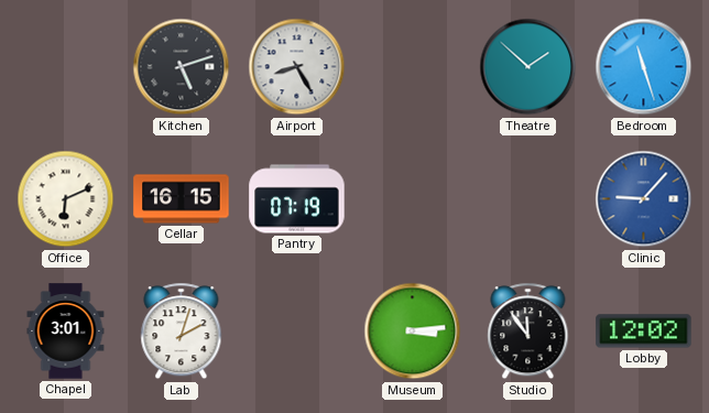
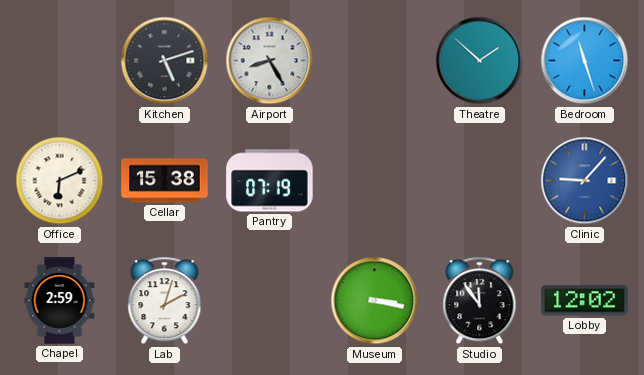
Cellar: 16:15 -> 15:38 (165, 181)
Chapel: 3:01 -> 2:59 (60, 301)
Museum: 3:14 -> 3:17 (375, 301)
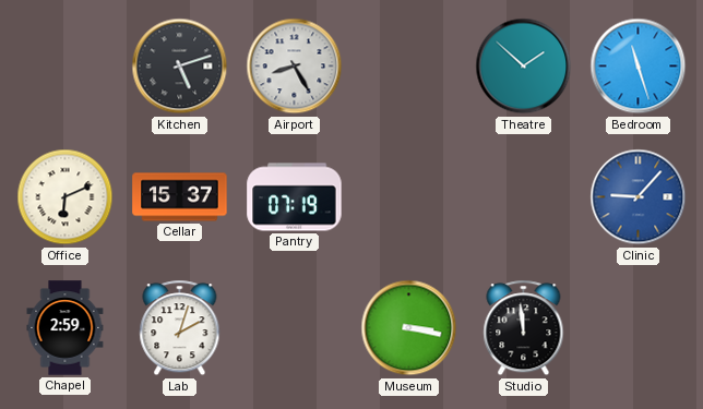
Cellar: 15:38 -> 15:37 (180, 197)
Studio: 11:54 -> 11:59 (524, 328)
Lobby: 12:02 -> none (585, 301)
